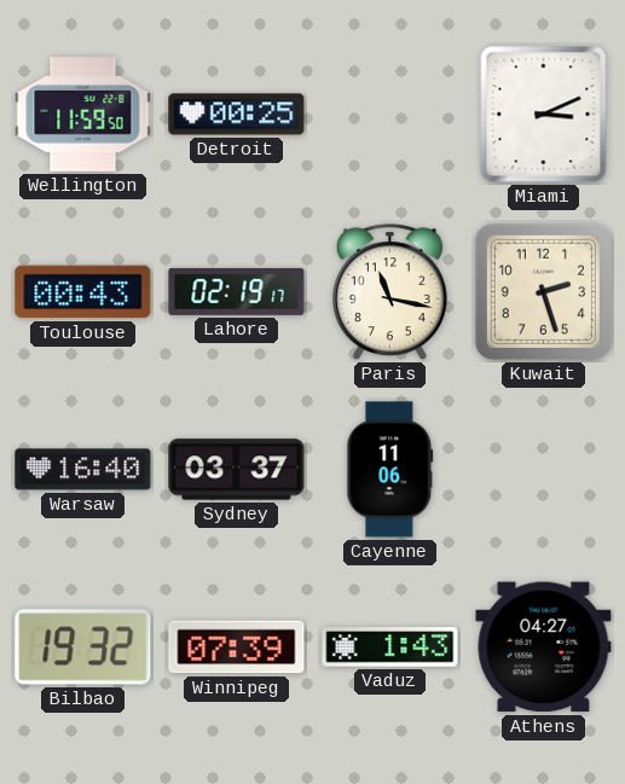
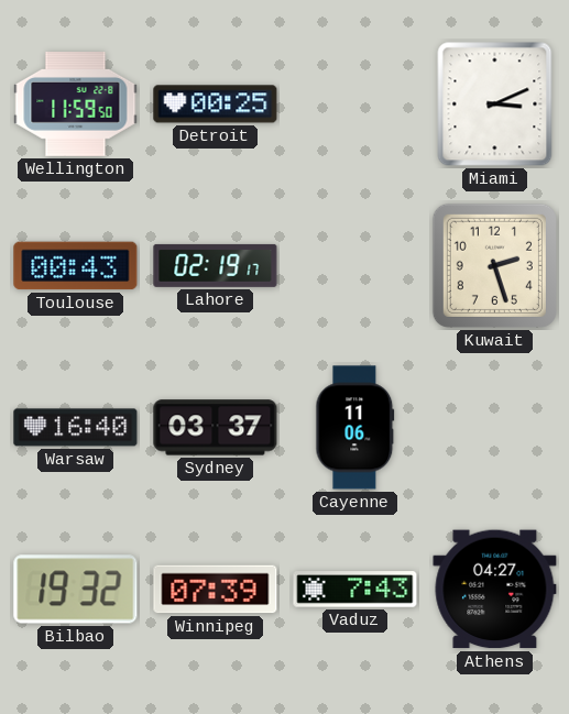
Paris: 11:17 -> none (389, 292)
Vaduz: 1:43 -> 7:43 (355, 590)
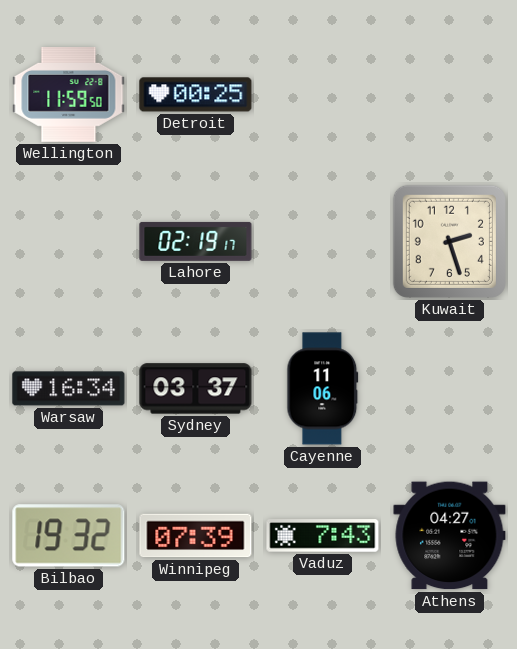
Miami: 3:11 -> none (495, 105)
Toulouse: 00:43 -> none (76, 266)
Warsaw: 16:40 -> 16:34 (69, 389)
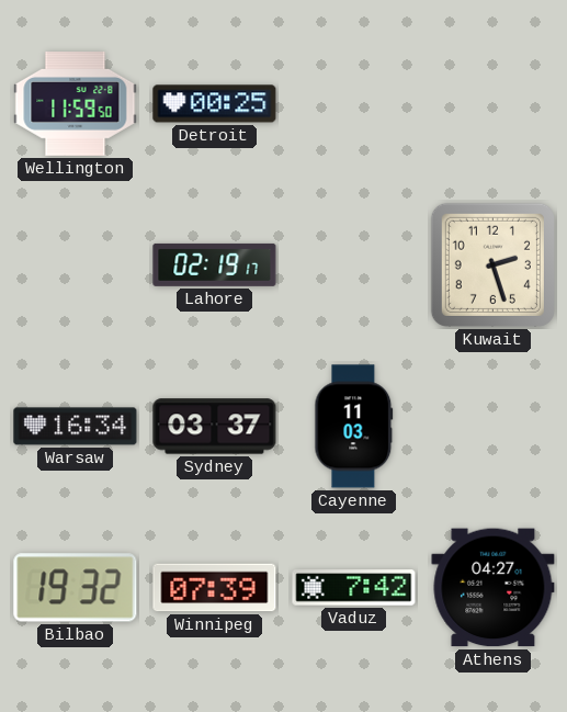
Cayenne: 11:06 -> 11:03 (354, 427)
Vaduz: 7:43 -> 7:42 (354, 588)
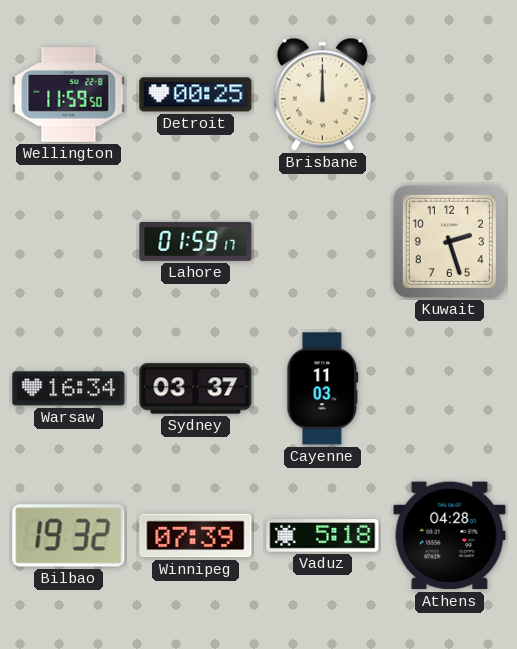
Brisbane: none -> 12:00 (322, 95)
Lahore: 02:19 -> 01:59 (196, 241)
Vaduz: 7:42 -> 5:18 (323, 536)
Athens: 04:27 -> 04:28 (450, 536)
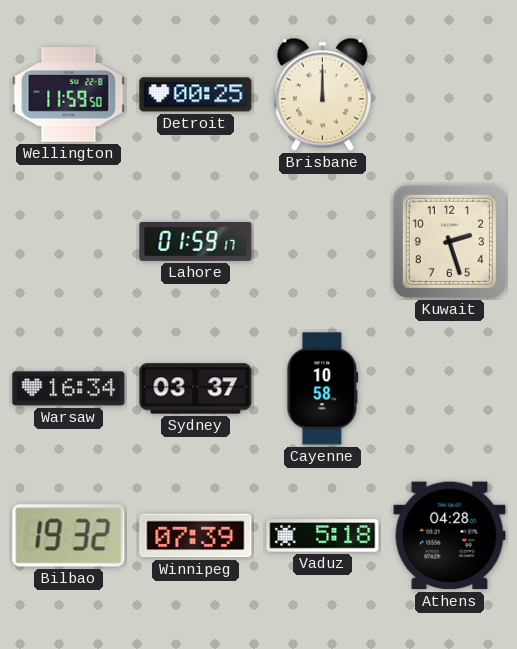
Cayenne: 11:03 -> 10:58 (323, 389)
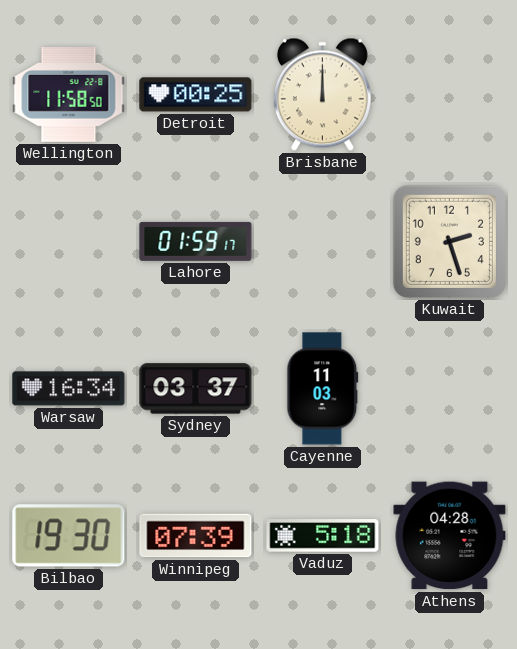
Wellington: 11:59 -> 11:58 (69, 95)
Cayenne: 10:58 -> 11:03 (323, 389)
Bilbao: 19:32 -> 19:30 (69, 536)
